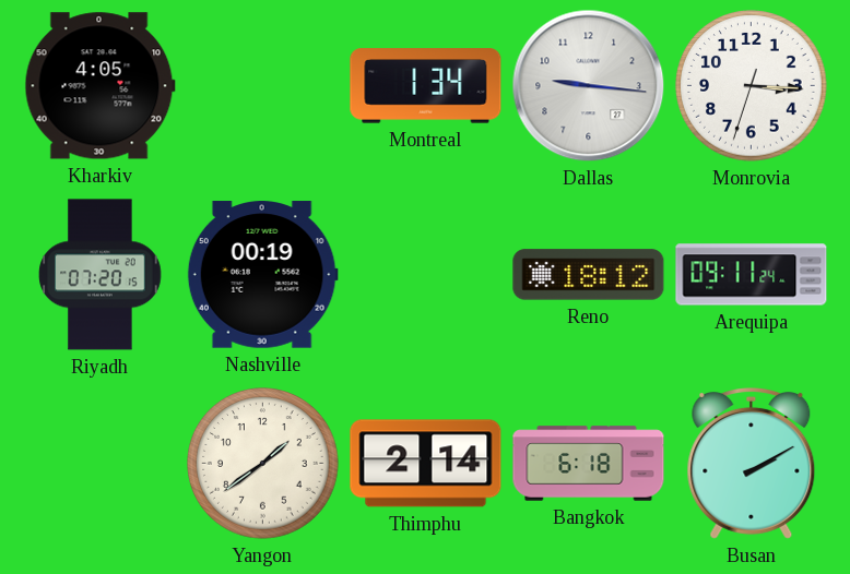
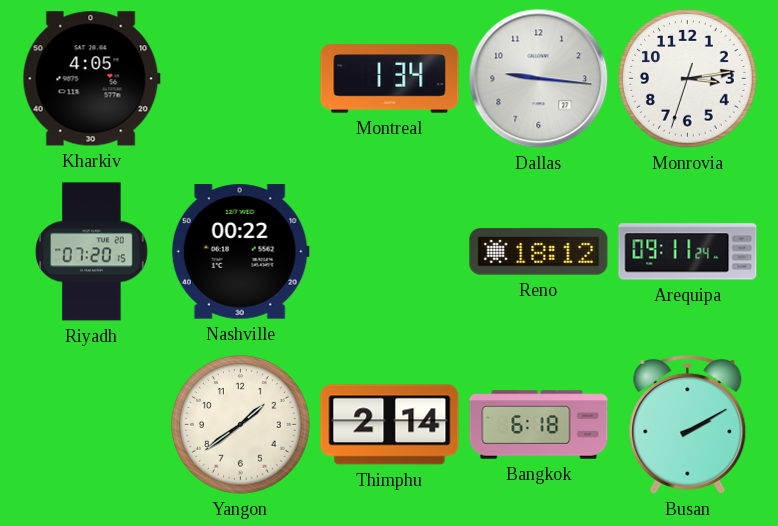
Monrovia: 3:15 -> 3:13 (688, 79)
Nashville: 00:19 -> 00:22 (240, 252)
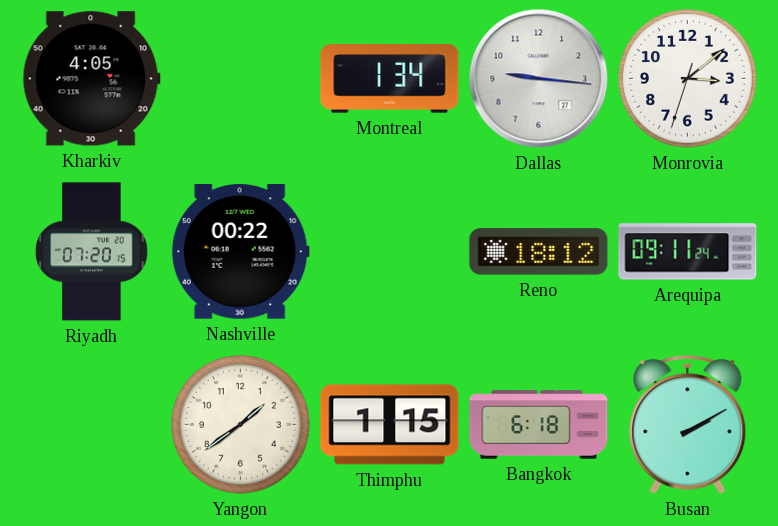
Monrovia: 3:13 -> 3:08 (688, 79)
Thimphu: 2:14 -> 1:15 (390, 425)
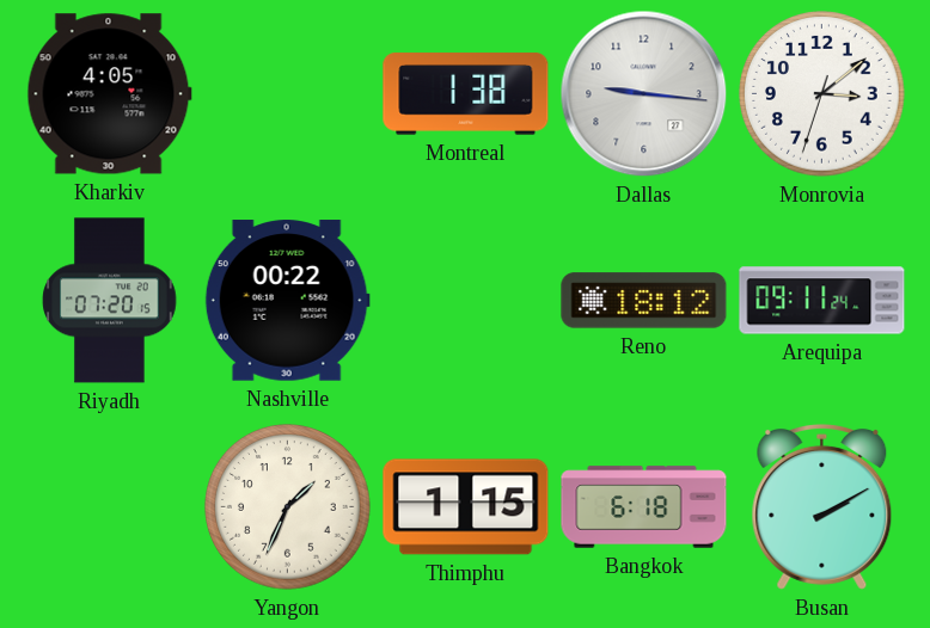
Montreal: 1:34 -> 1:38 (466, 94)
Yangon: 1:39 -> 1:34 (288, 507)
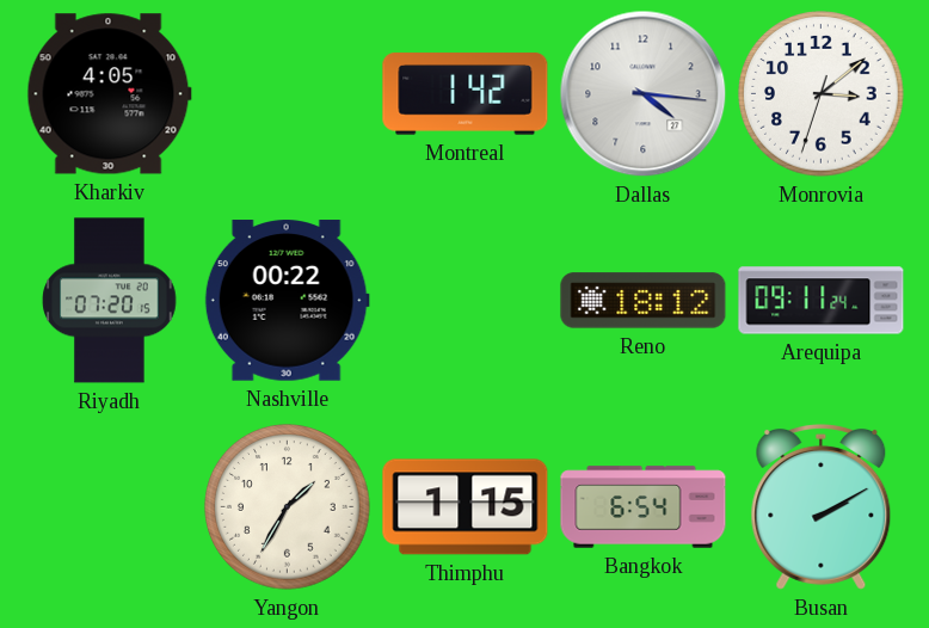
Montreal: 1:38 -> 1:42 (466, 94)
Dallas: 9:16 -> 4:16 (644, 94)
Yangon: 1:34 -> 1:35 (288, 507)
Bangkok: 6:18 -> 6:54 (644, 507)
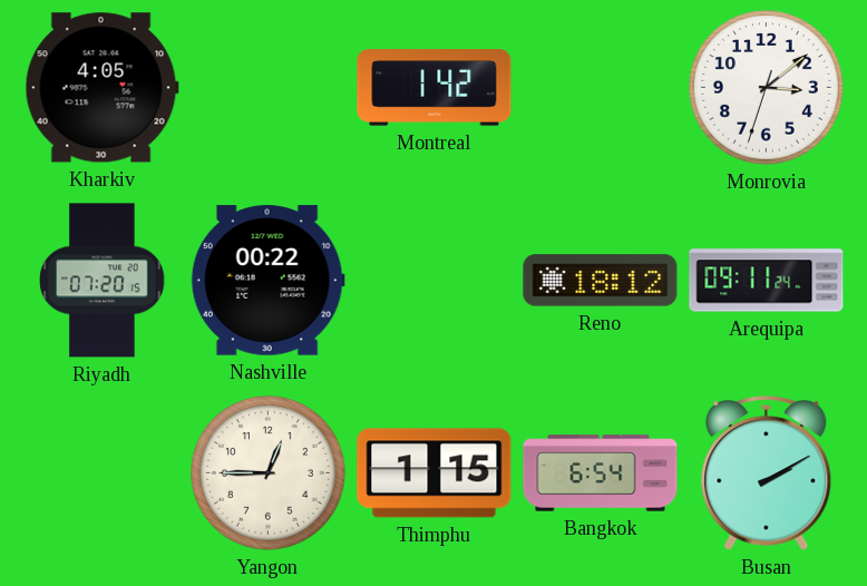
Dallas: 4:16 -> none (644, 94)
Yangon: 1:35 -> 12:45 (269, 473)
